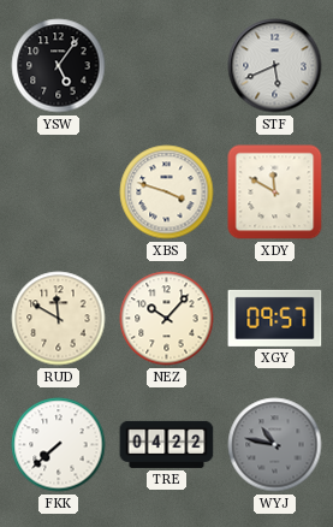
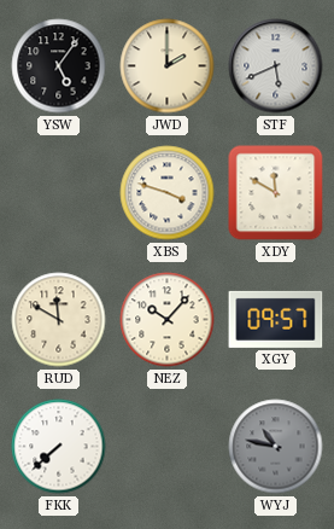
JWD: none -> 2:00 (168, 66)
TRE: 04:22 -> none (167, 444)
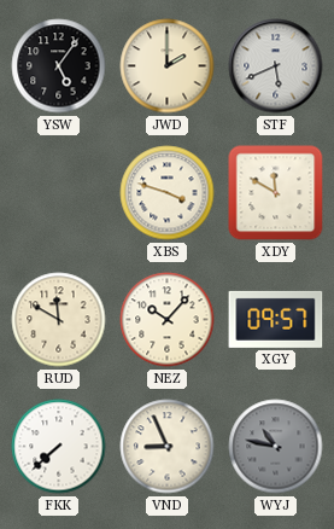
VND: none -> 8:56 (168, 447)
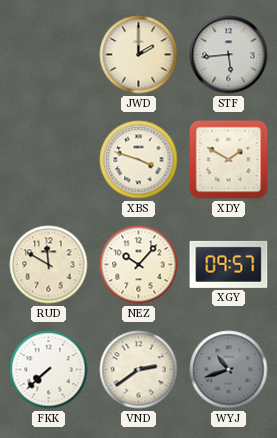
YSW: 5:06 -> none (59, 66)
STF: 5:41 -> 5:44 (229, 55)
XDY: 11:50 -> 1:50 (229, 160)
VND: 8:56 -> 2:39 (139, 370)
WYJ: 10:47 -> 10:42 (229, 370)
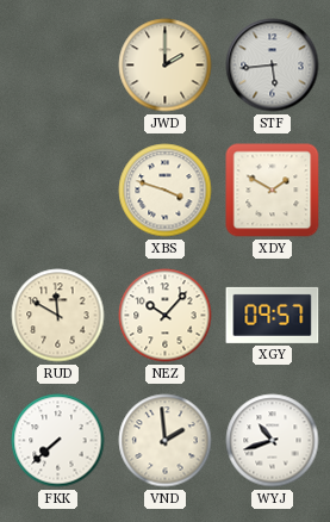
VND: 2:39 -> 1:59 (166, 441)
WYJ dial: grey -> white (273, 441)
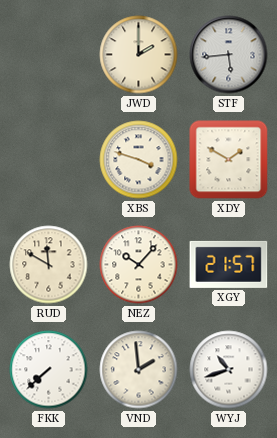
XGY: 09:57 -> 21:57 (229, 264)
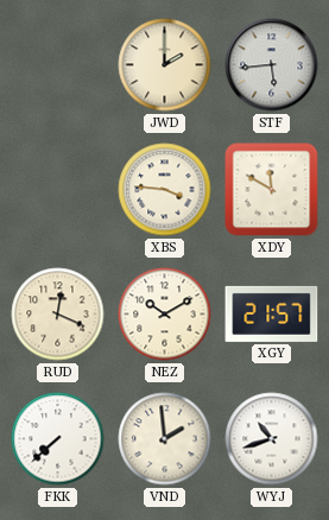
XBS: 3:48 -> 3:46 (165, 190)
XDY: 1:50 -> 11:50 (272, 190)
RUD: 11:50 -> 12:19 (58, 315)
NEZ: 10:07 -> 10:10 (165, 315)
